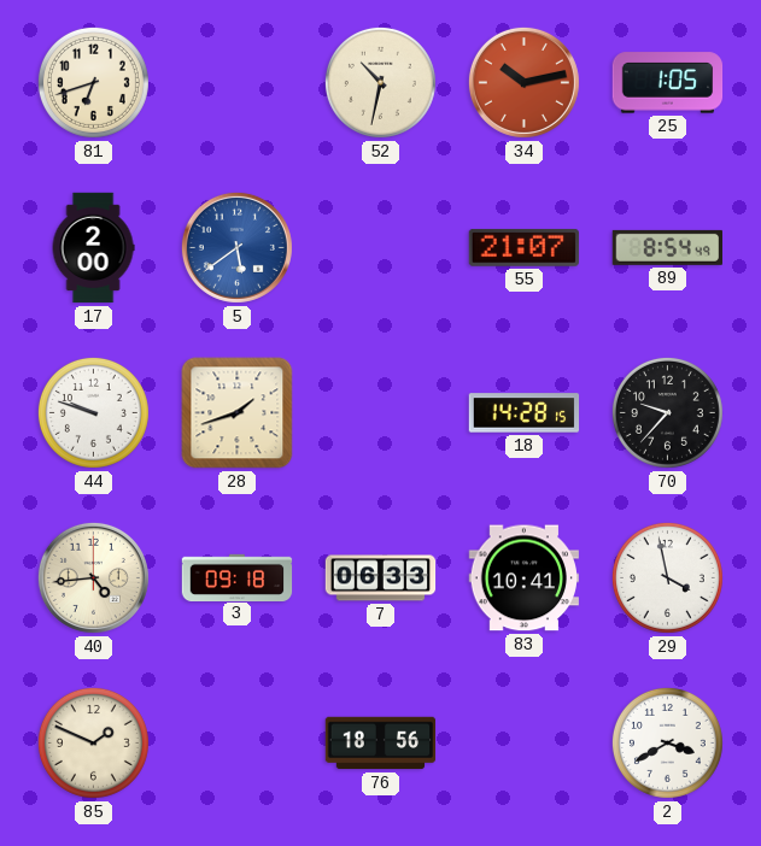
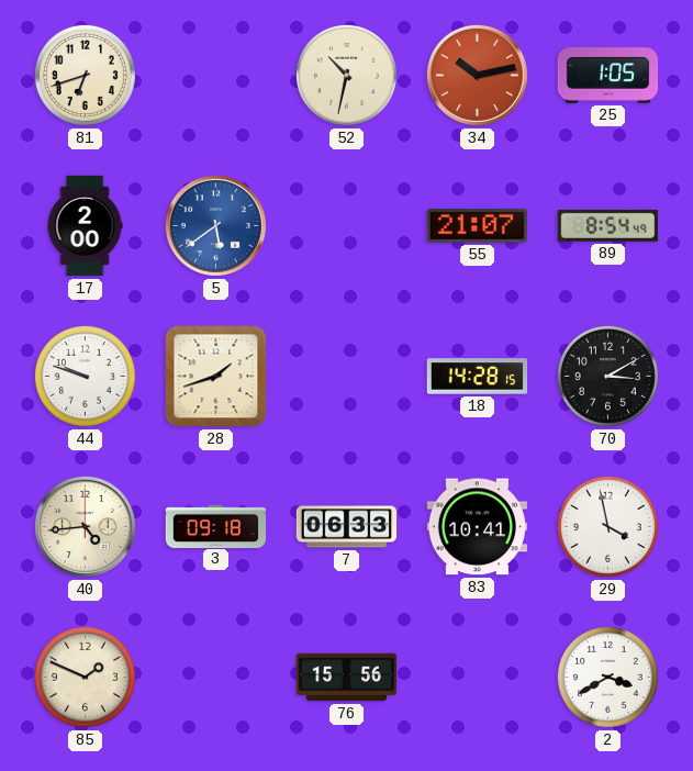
70: 9:37 -> 3:10 (607, 376)
76: 18:56 -> 15:56 (347, 678)
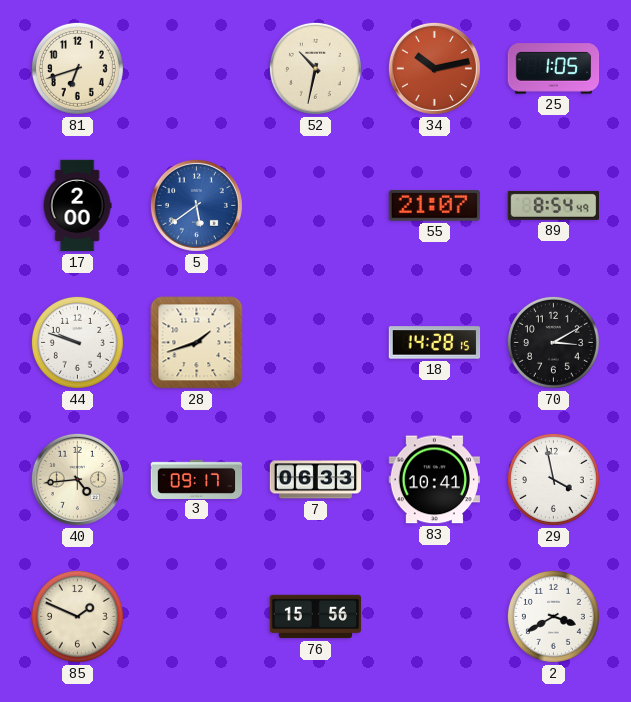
3: 09:18 -> 09:17 (197, 479)
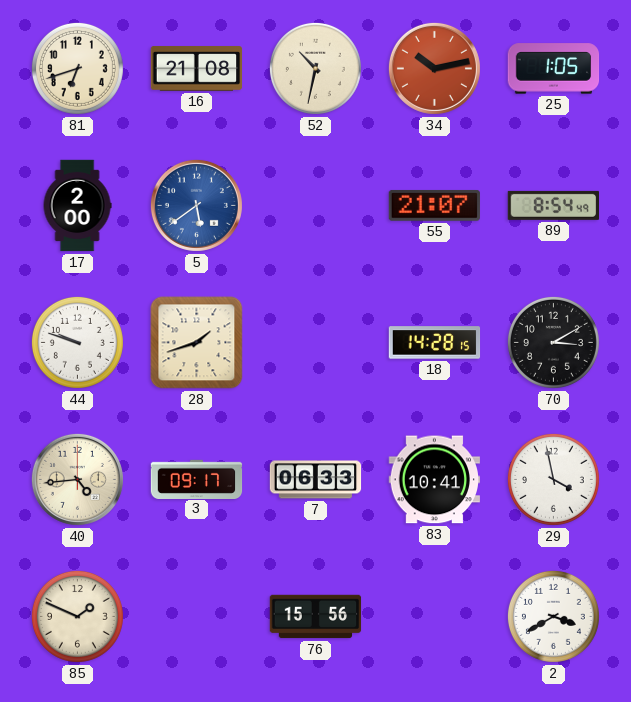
16: none -> 21:08 (197, 69)
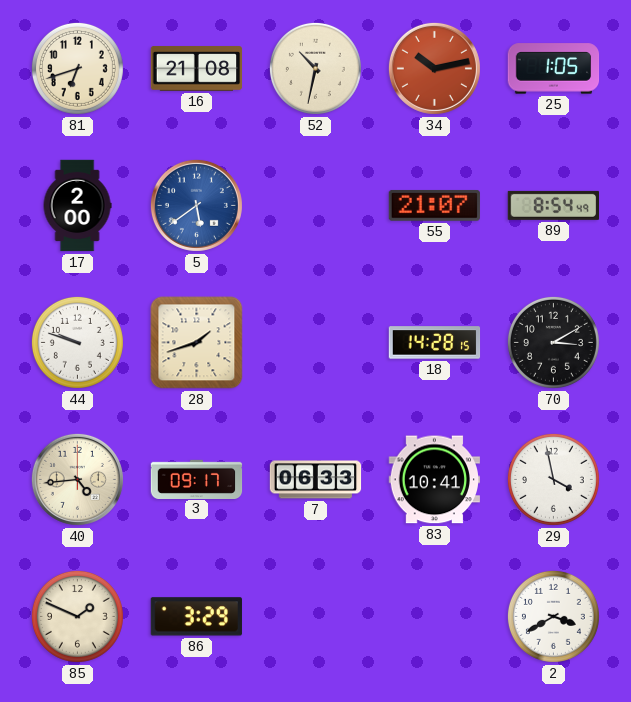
86: none -> 3:29 (196, 617)
76: 15:56 -> none (316, 617)
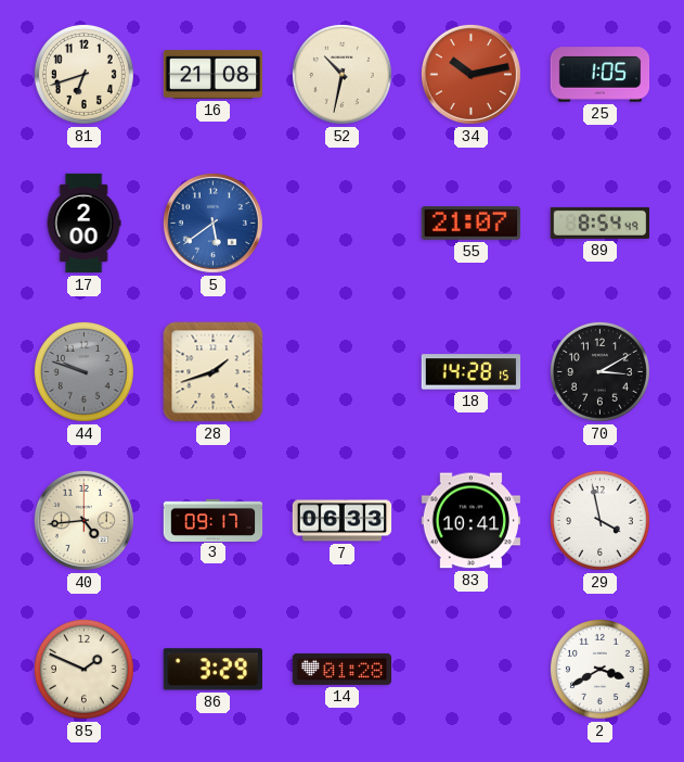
44 dial: white -> grey (83, 371)
14: none -> 01:28 (343, 669)
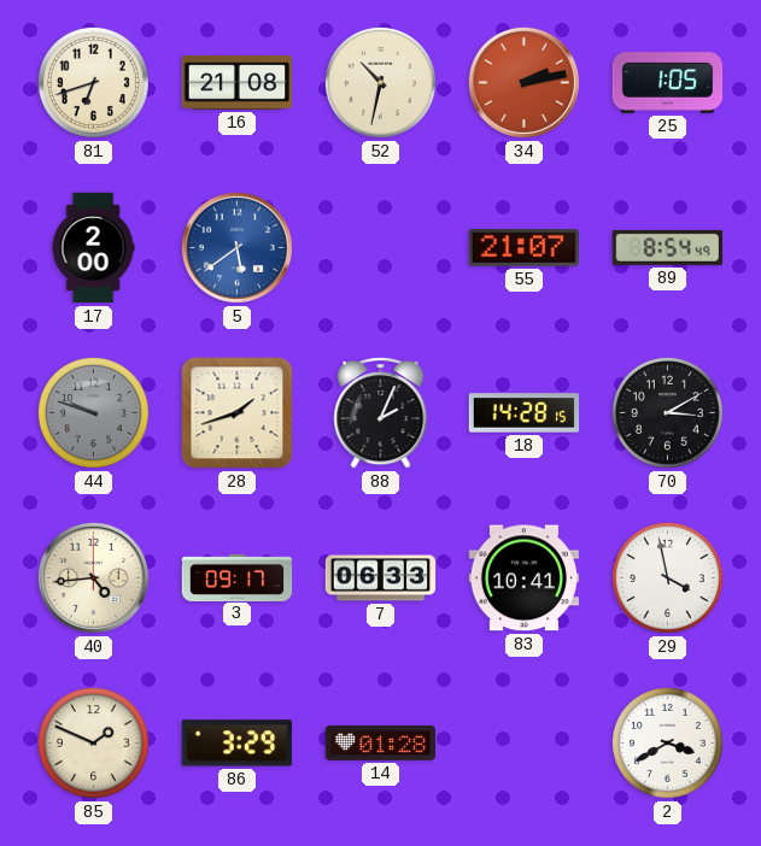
34: 10:13 -> 2:13 (523, 82)
88: none -> 2:04 (381, 413)
